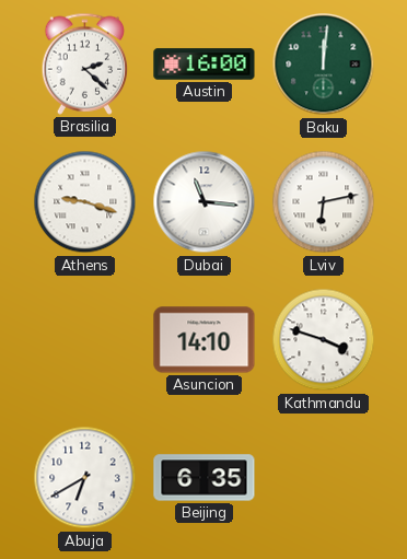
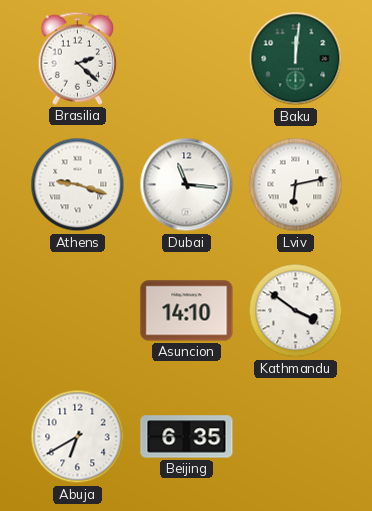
Austin: 16:00 -> none (205, 65)
Kathmandu: 3:48 -> 3:51 (296, 311)
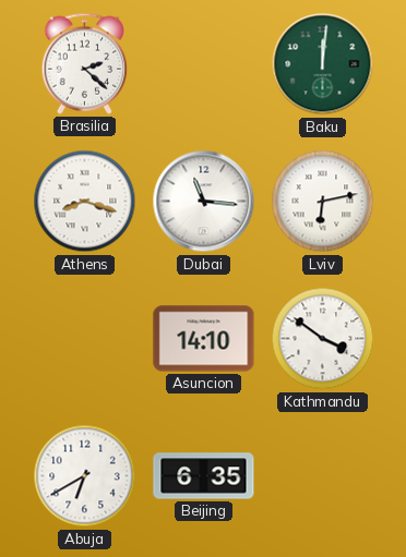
Athens: 9:18 -> 8:18 (85, 202)
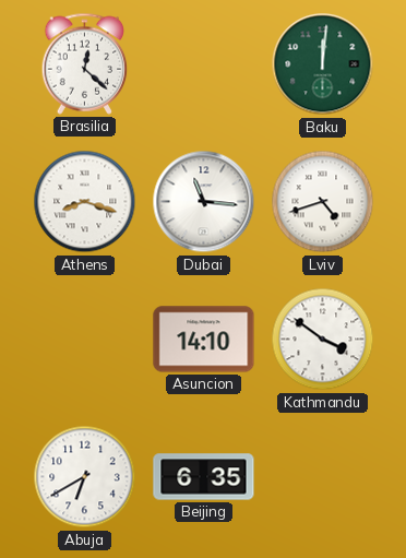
Brasilia: 2:22 -> 12:22 (85, 63)
Lviv: 6:13 -> 4:42 (323, 202)
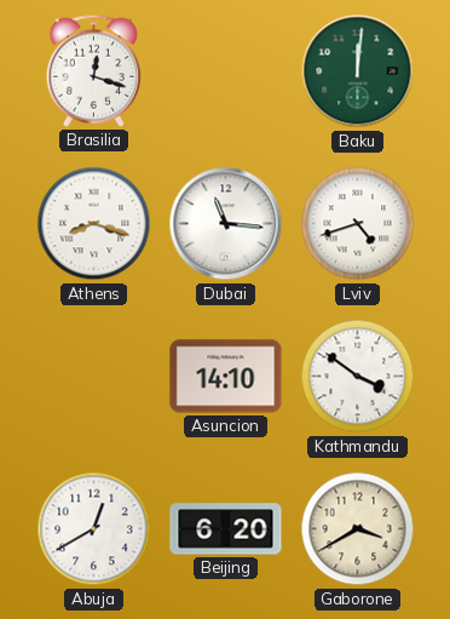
Brasilia: 12:22 -> 12:18 (94, 70)
Abuja: 6:40 -> 12:40 (94, 529)
Beijing: 6:35 -> 6:20 (226, 529)
Gaborone: none -> 3:40 (358, 529)
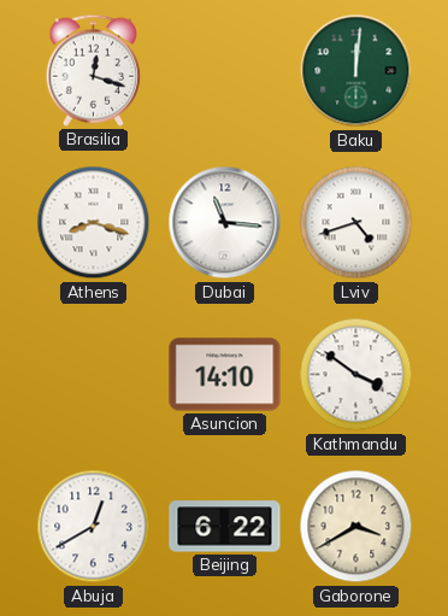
Beijing: 6:20 -> 6:22 (225, 527)
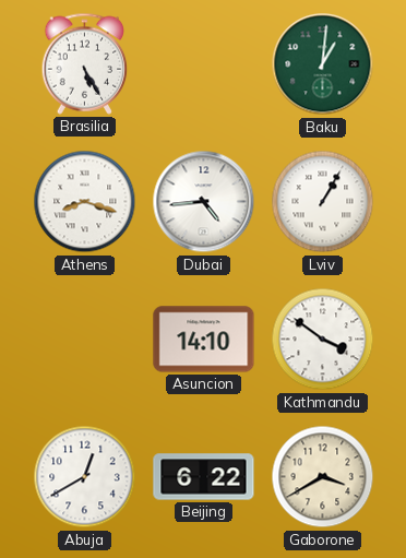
Brasilia: 12:18 -> 5:25 (85, 63)
Baku: 12:01 -> 1:01 (323, 64)
Dubai: 11:16 -> 4:44 (204, 202)
Lviv: 4:42 -> 1:05 (323, 202)
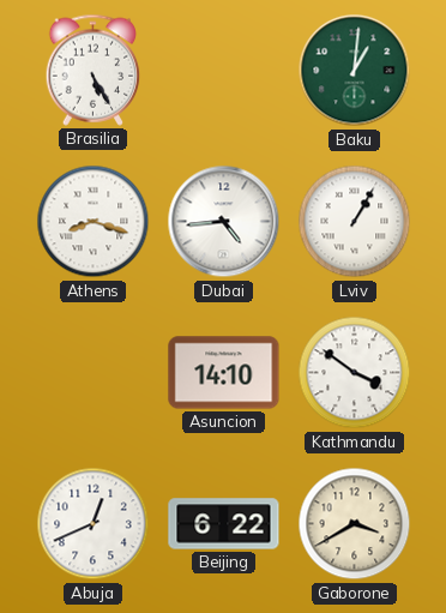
Abuja: 12:40 -> 12:41 (94, 524)
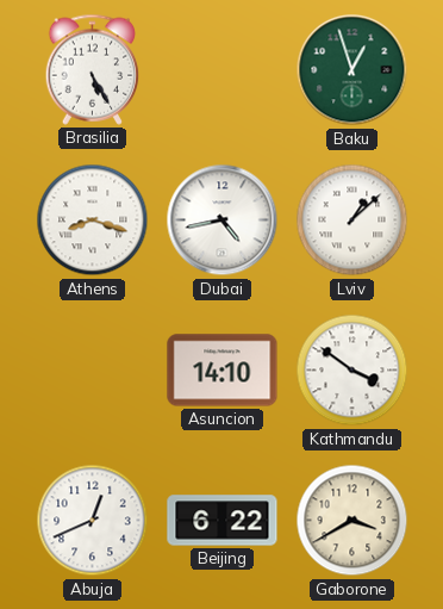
Baku: 1:01 -> 12:57 (352, 70)
Dubai: 4:44 -> 4:43 (223, 220)
Lviv: 1:05 -> 1:08 (352, 220)
